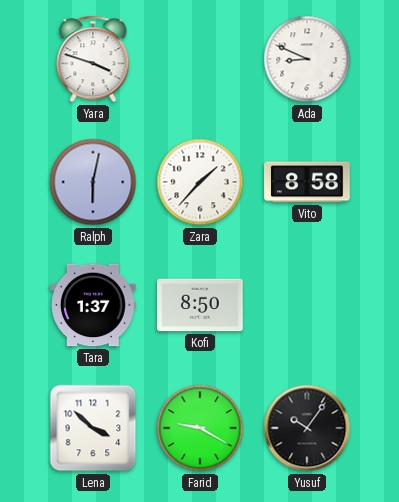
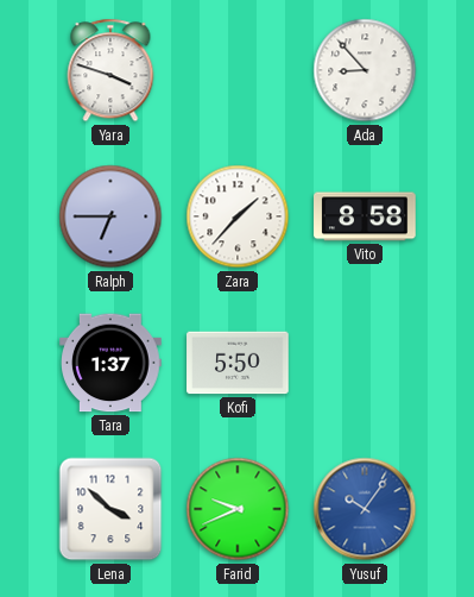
Ada: 8:49 -> 8:53 (365, 70)
Ralph: 6:02 -> 6:45 (110, 216)
Kofi: 8:50 -> 5:50 (238, 363)
Farid: 9:20 -> 9:41 (238, 509)
Yusuf dial: black -> blue (365, 509)
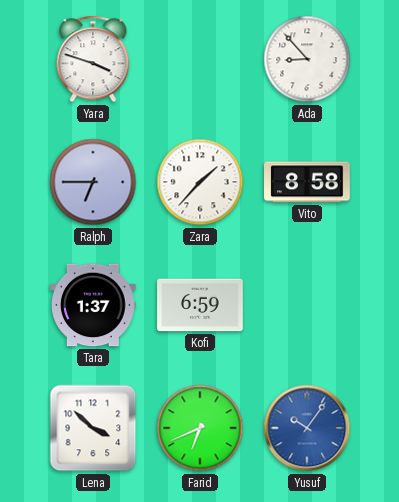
Kofi: 5:50 -> 6:59 (200, 305)
Farid: 9:41 -> 6:41 (200, 428)
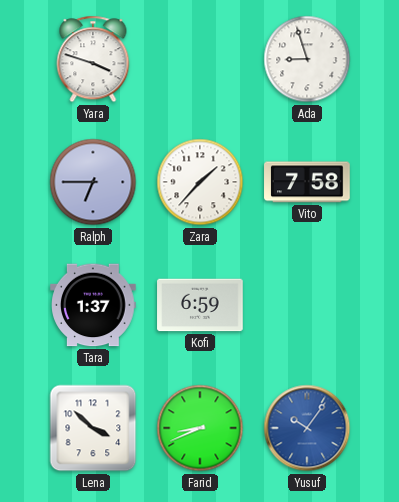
Ada: 8:53 -> 8:57 (307, 59)
Vito: 8:58 -> 7:58 (307, 182)
Farid: 6:41 -> 8:41 (200, 428)
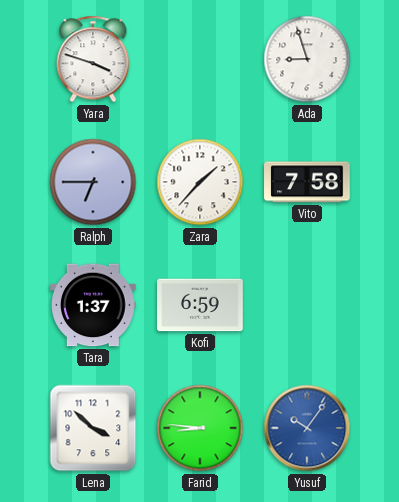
Farid: 8:41 -> 8:46 (200, 428)
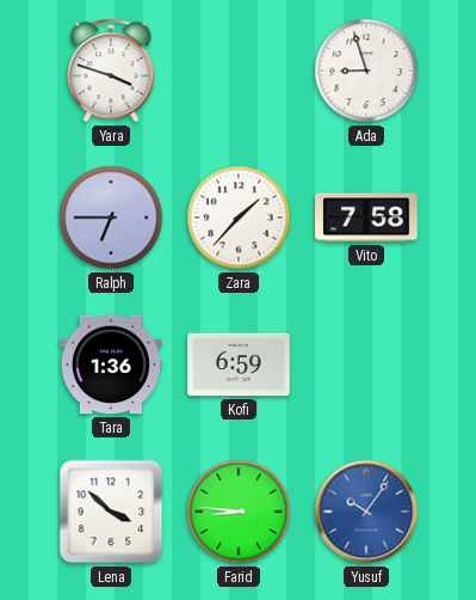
Tara: 1:37 -> 1:36 (111, 365)
